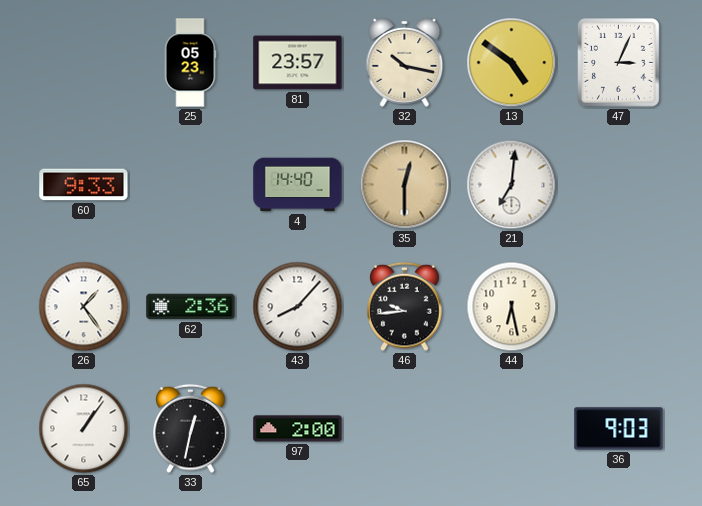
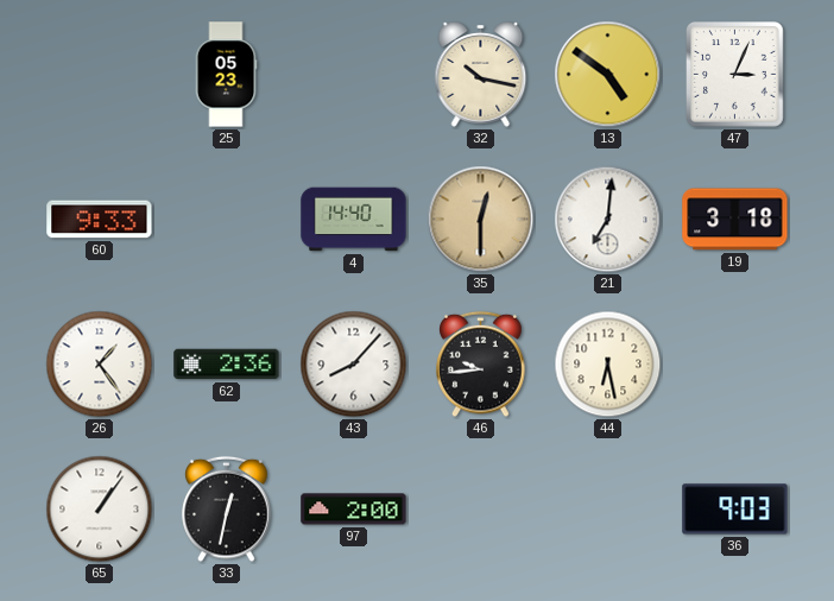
81: 23:57 -> none (298, 63)
19: none -> 3:18 (735, 220)
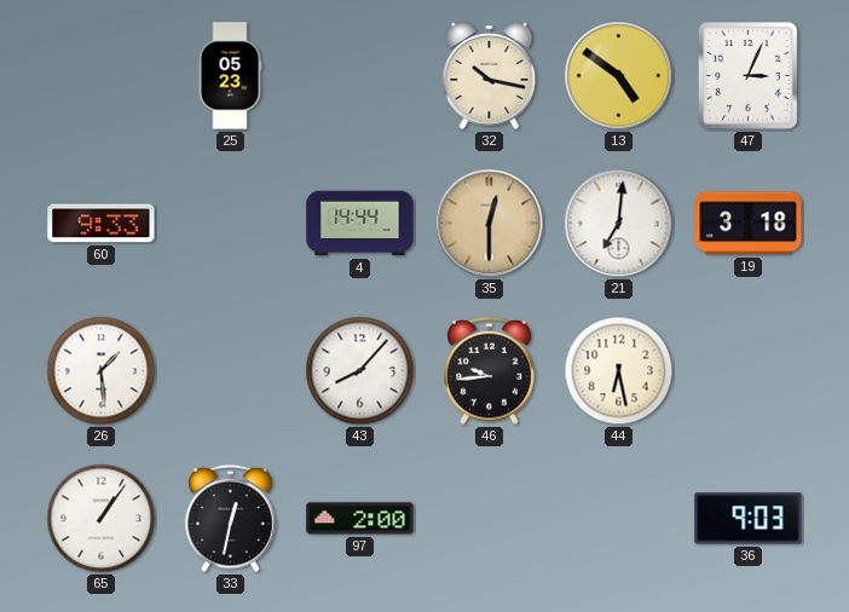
4: 14:40 -> 14:44 (360, 224)
26: 1:24 -> 1:29 (102, 371)
62: 2:36 -> none (227, 365)
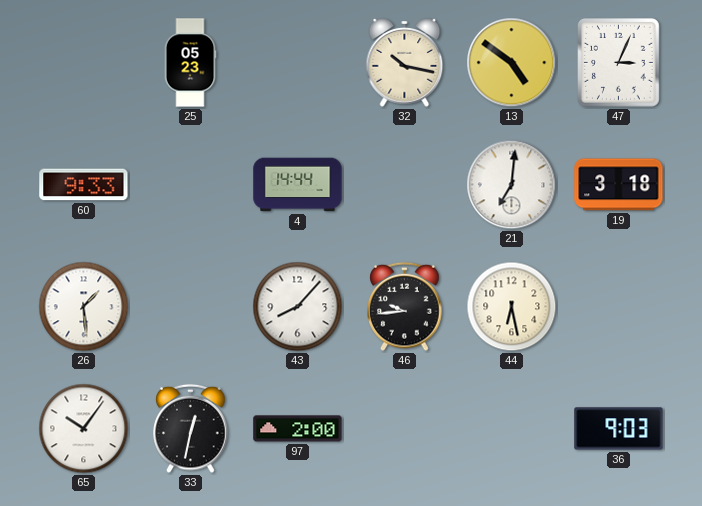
35: 12:30 -> none (490, 224)
65: 1:06 -> 10:06 (84, 429)
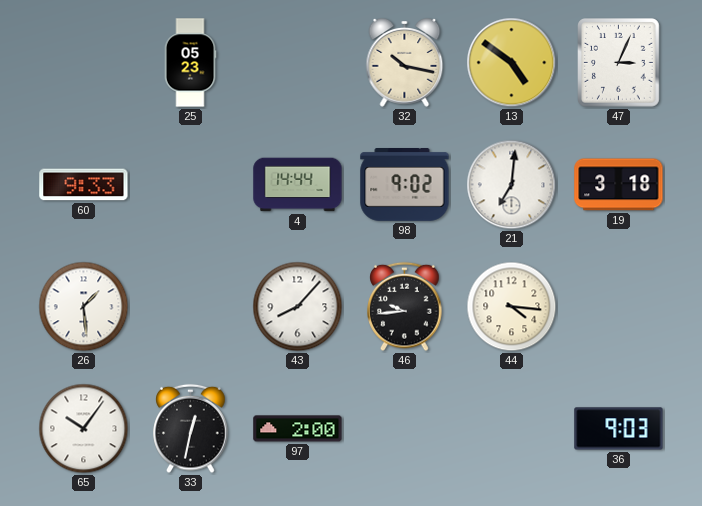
98: none -> 9:02 (405, 185)
44: 6:28 -> 4:16 (512, 307)
